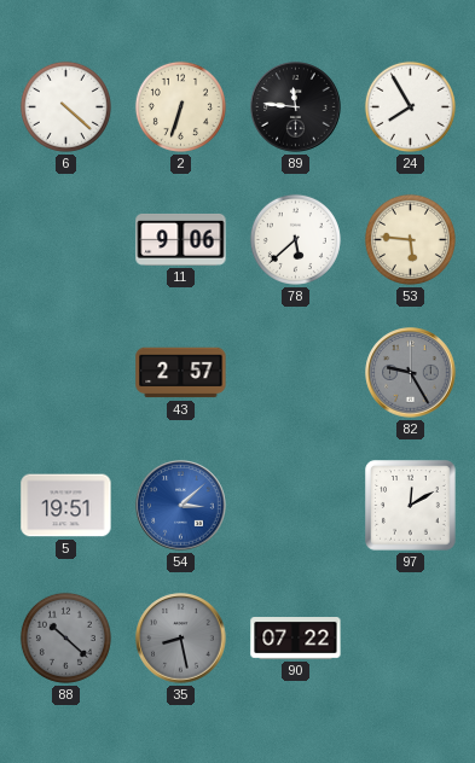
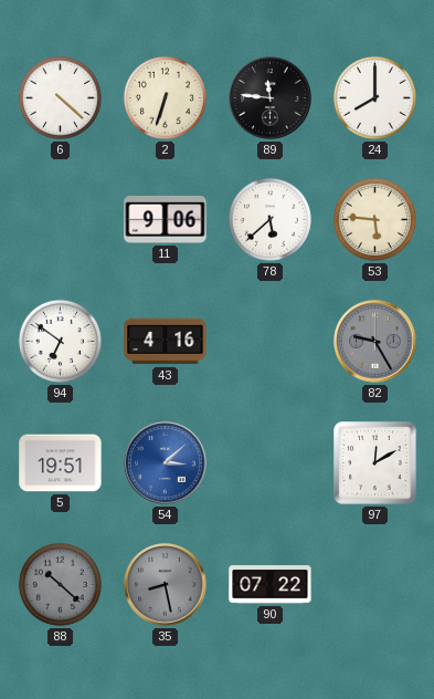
24: 7:55 -> 8:00 (374, 97)
94: none -> 6:51 (60, 341)
43: 2:57 -> 4:16 (166, 342)
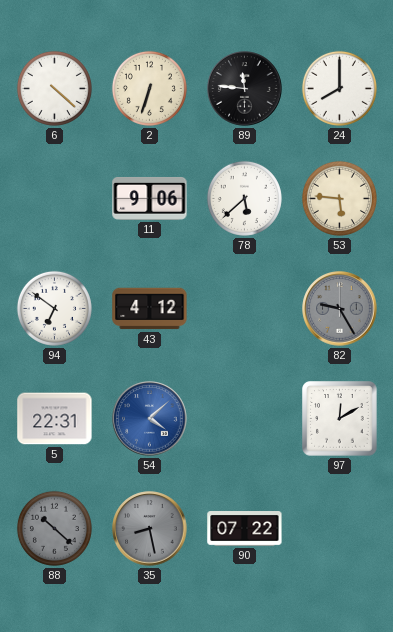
43: 4:16 -> 4:12 (150, 309)
5: 19:51 -> 22:31 (55, 419)
54: 3:08 -> 4:08 (150, 419)
